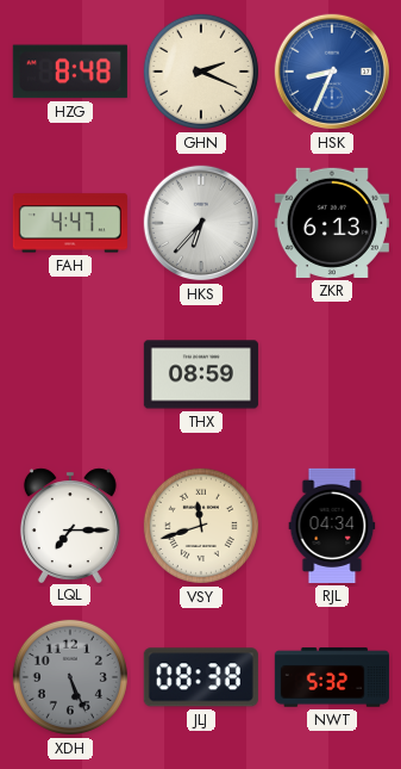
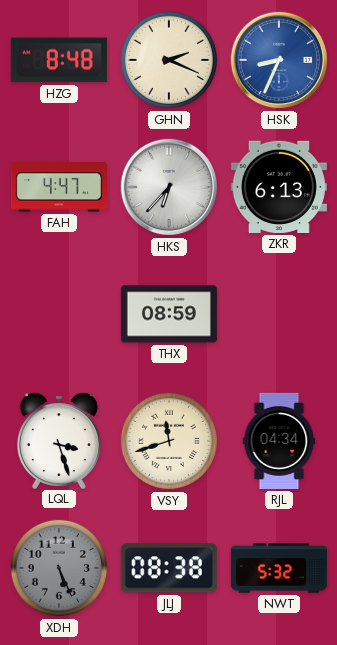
LQL: 7:15 -> 3:27 (59, 440)
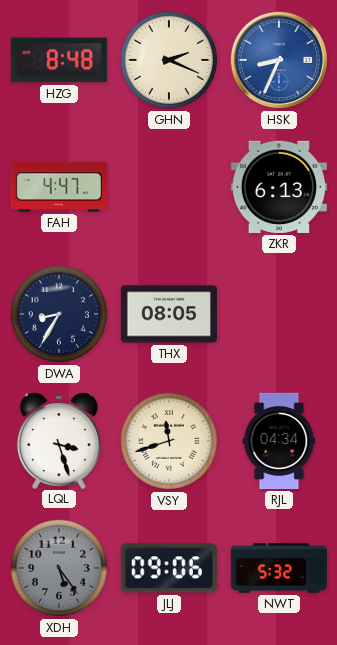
HKS: 6:37 -> none (169, 187)
DWA: none -> 8:35 (59, 314)
THX: 08:59 -> 08:05 (169, 314)
XDH: 5:26 -> 5:24 (59, 568)
JLJ: 08:38 -> 09:06 (169, 568)
